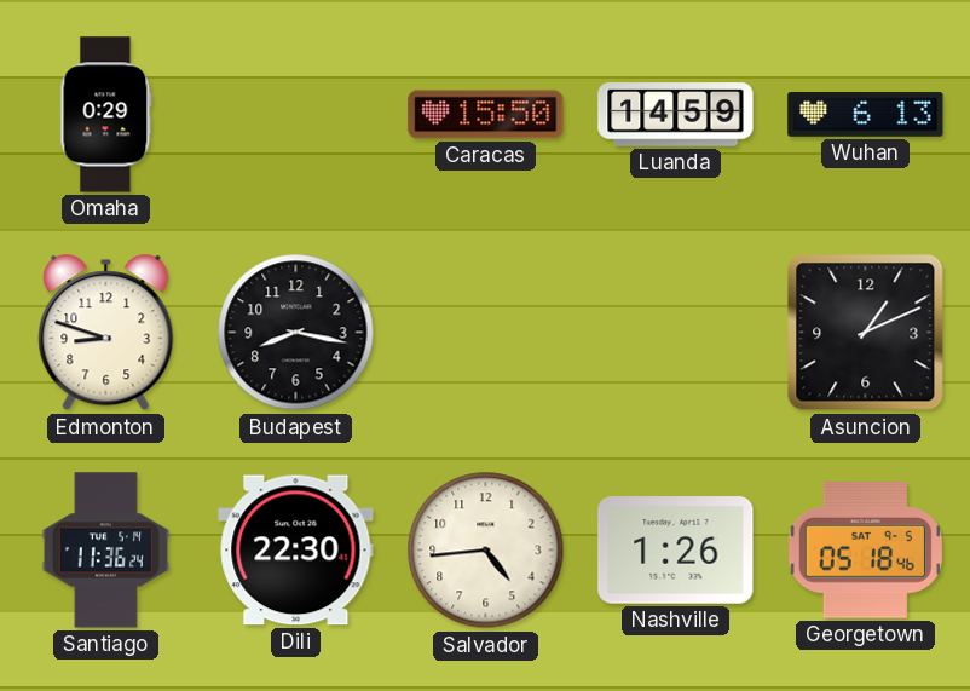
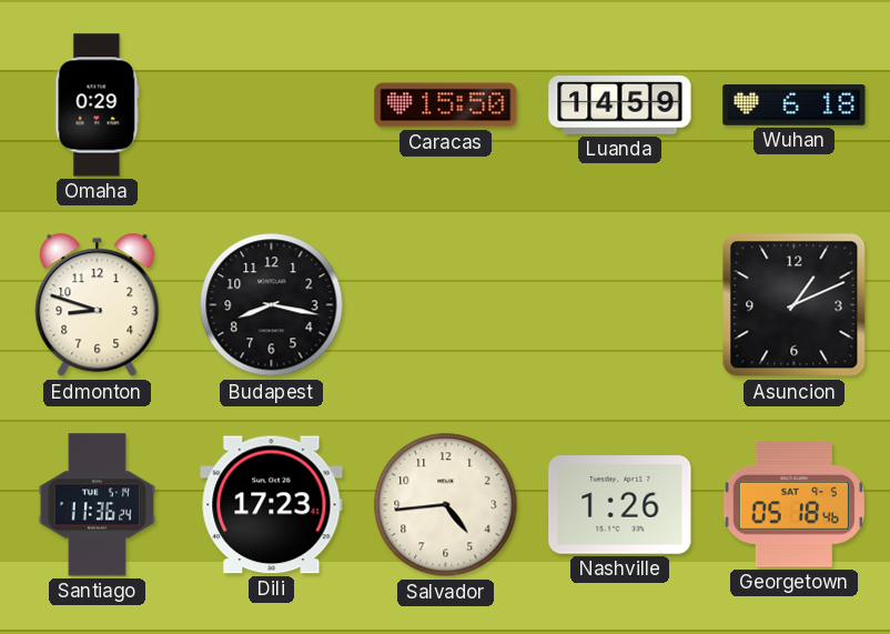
Wuhan: 6:13 -> 6:18 (795, 105)
Dili: 22:30 -> 17:23 (272, 505)
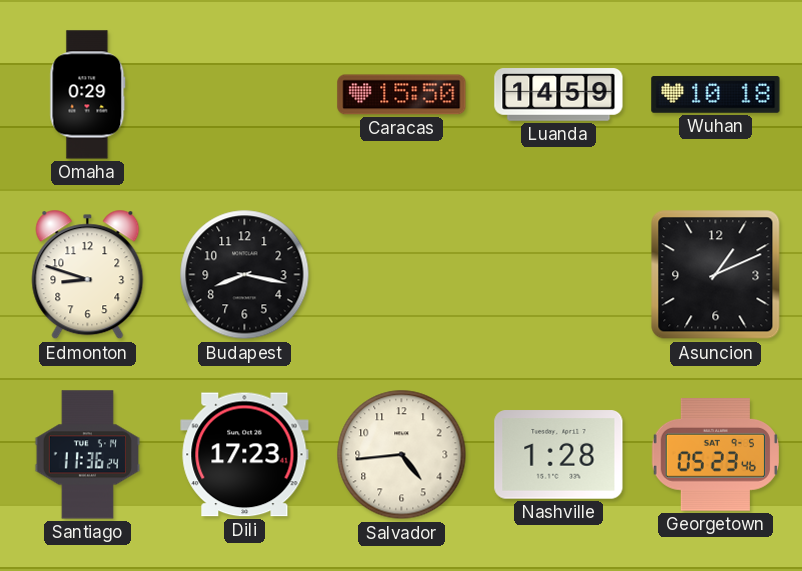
Wuhan: 6:18 -> 10:18 (716, 95)
Nashville: 1:26 -> 1:28 (559, 455)
Georgetown: 05:18 -> 05:23 (715, 455)
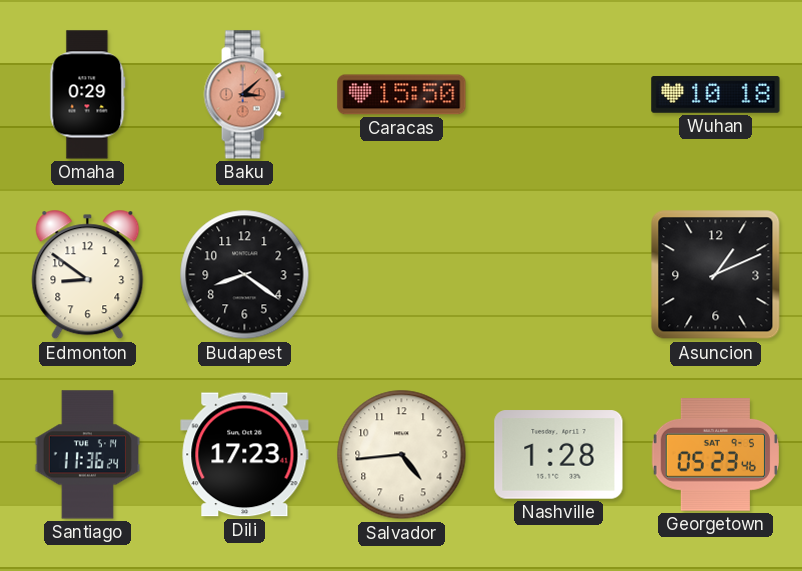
Baku: none -> 3:08 (244, 95)
Luanda: 14:59 -> none (559, 95)
Edmonton: 8:48 -> 8:51 (88, 275)
Budapest: 8:17 -> 8:21 (245, 275)
